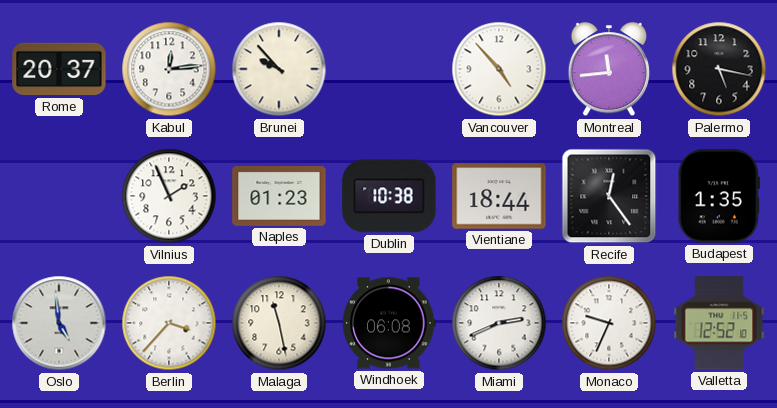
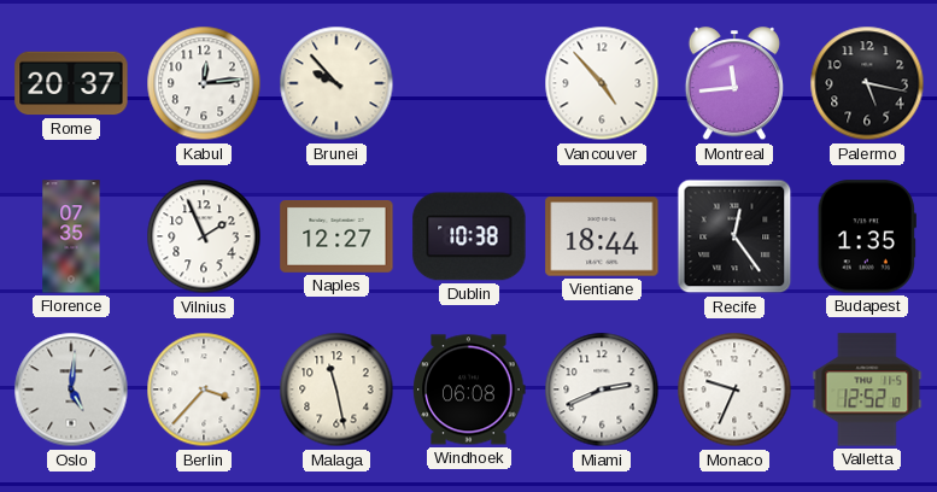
Florence: none -> 07:35 (71, 236)
Naples: 01:23 -> 12:27 (336, 238)
Oslo: 4:59 -> 5:01 (71, 389)
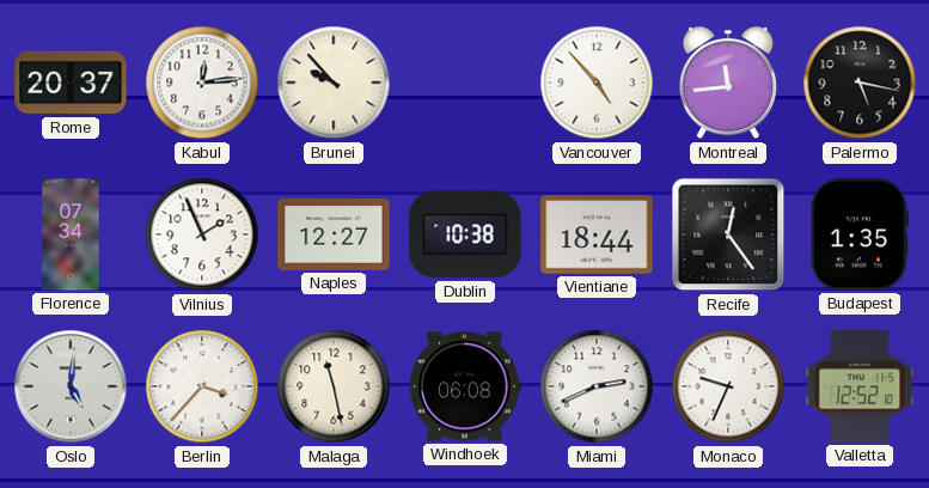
Florence: 07:35 -> 07:34 (71, 234)
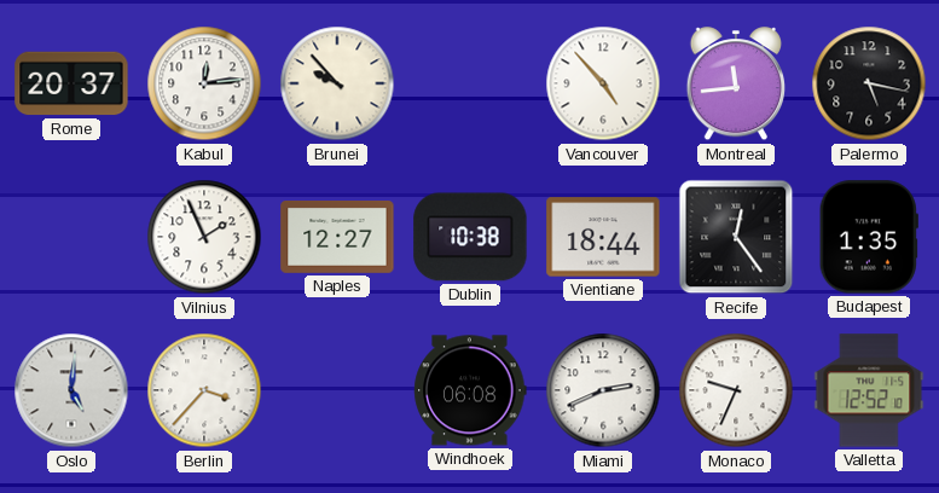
Florence: 07:34 -> none (71, 234)
Malaga: 11:28 -> none (334, 386)
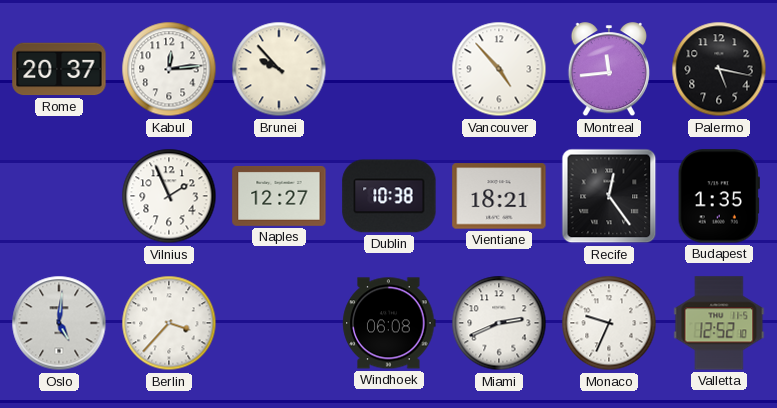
Vientiane: 18:44 -> 18:21 (499, 196)
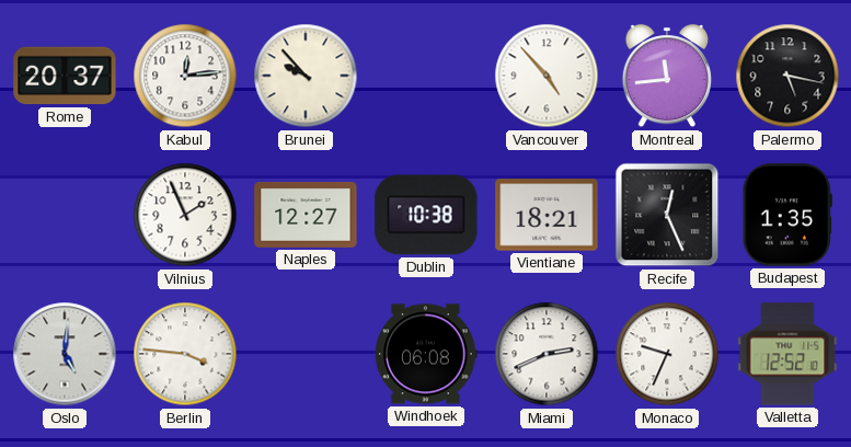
Recife: 12:24 -> 12:26 (667, 215)
Berlin: 3:37 -> 3:46 (185, 354)
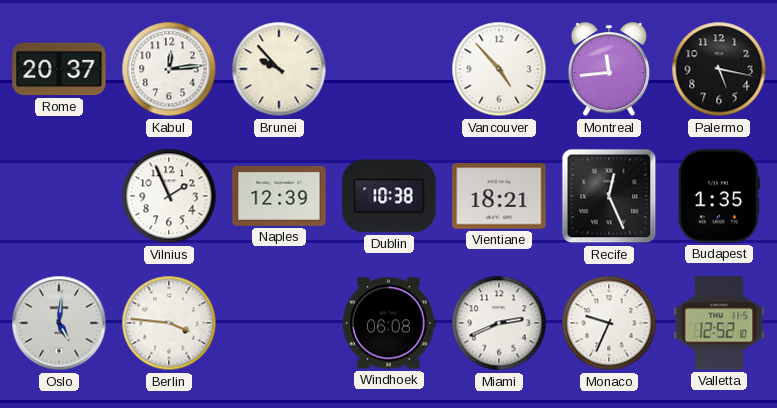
Naples: 12:27 -> 12:39 (279, 197)
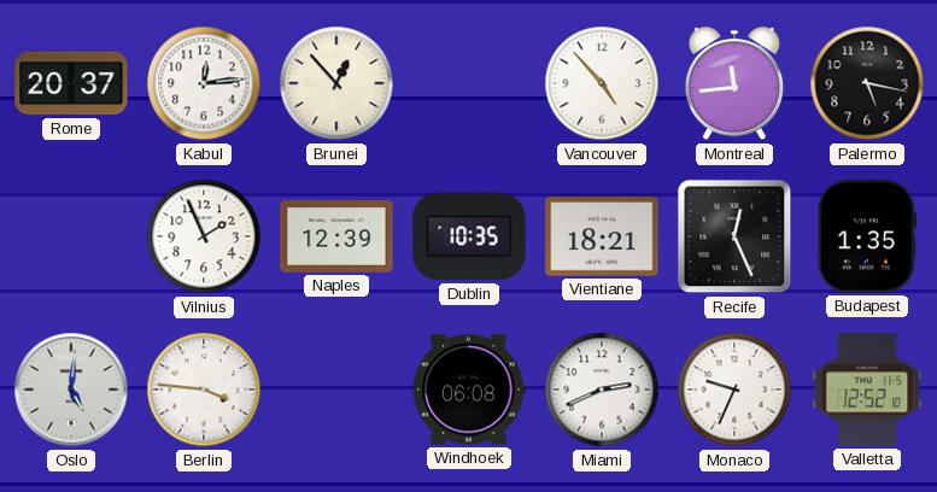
Brunei: 9:53 -> 12:53 (336, 83)
Dublin: 10:38 -> 10:35 (469, 236)
